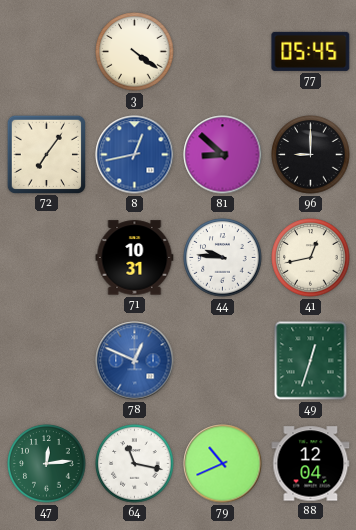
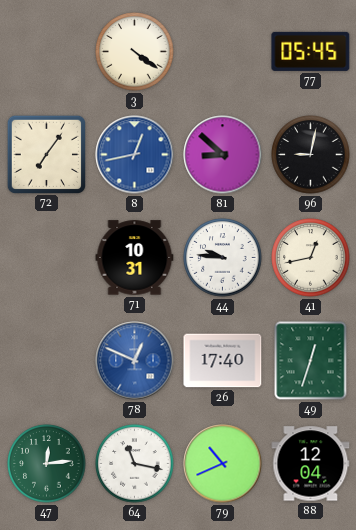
96: 9:00 -> 9:02 (311, 155)
26: none -> 17:40 (223, 361)
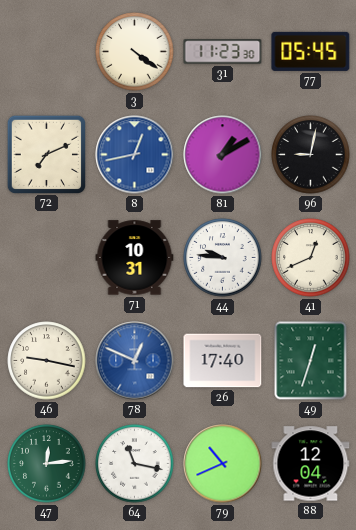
31: none -> 11:23 (223, 52)
72: 7:06 -> 7:11 (46, 154)
81: 8:52 -> 1:10 (223, 155)
41: 12:43 -> 12:41 (311, 258)
46: none -> 9:17 (47, 361)
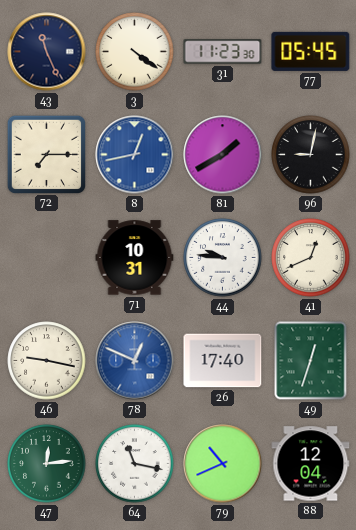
43: none -> 11:26 (47, 52)
72: 7:11 -> 7:15 (46, 154)
81: 1:10 -> 1:40 (223, 155)
